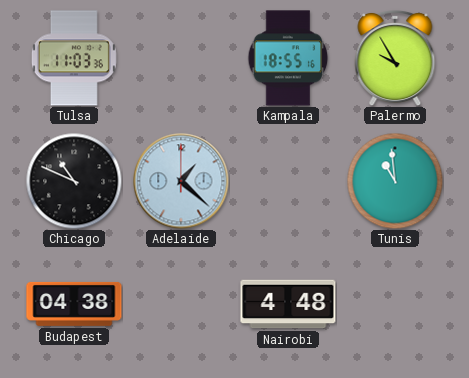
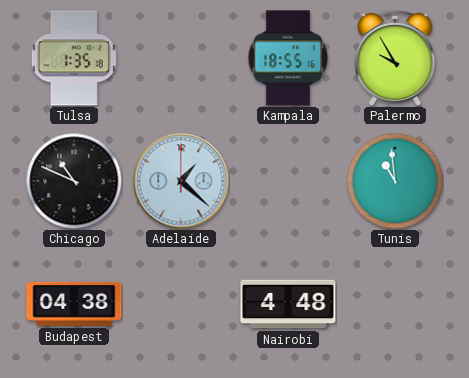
Tulsa: 11:03 -> 1:35 (74, 58)
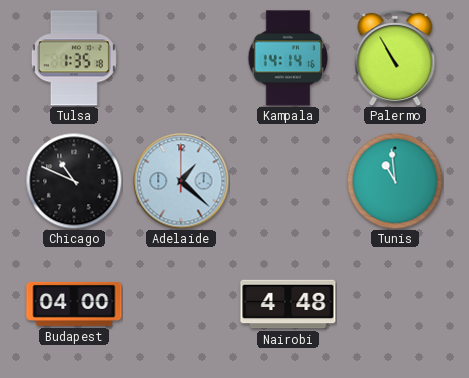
Kampala: 18:55 -> 14:14 (288, 58)
Palermo: 9:55 -> 10:55 (395, 58)
Budapest: 04:38 -> 04:00 (74, 304)
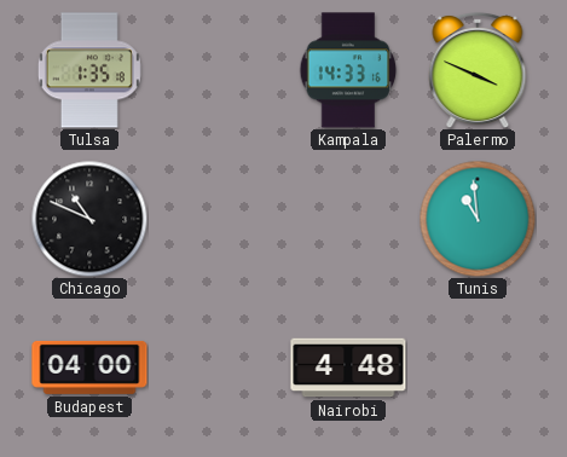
Kampala: 14:14 -> 14:33 (348, 70)
Palermo: 10:55 -> 3:49 (478, 70)
Adelaide: 1:22 -> none (181, 181)
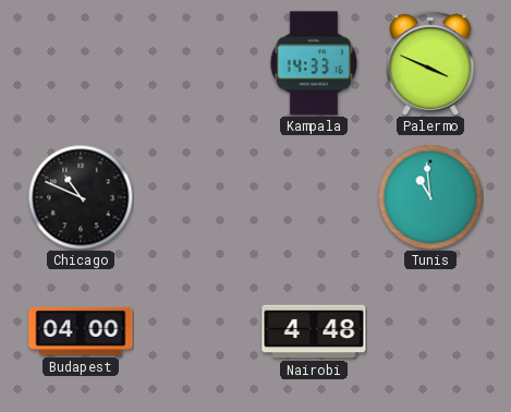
Tulsa: 1:35 -> none (89, 70)
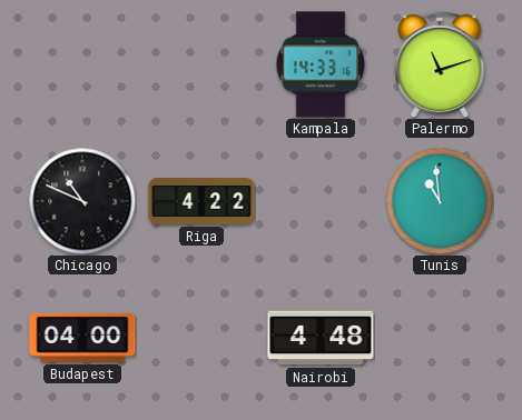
Palermo: 3:49 -> 11:12 (440, 64)
Riga: none -> 4:22 (201, 202)
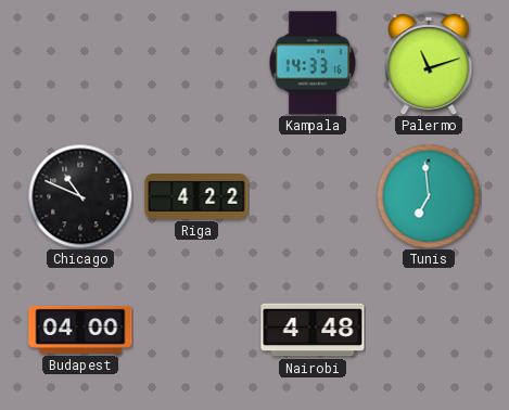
Tunis: 10:59 -> 6:59 (429, 196)
